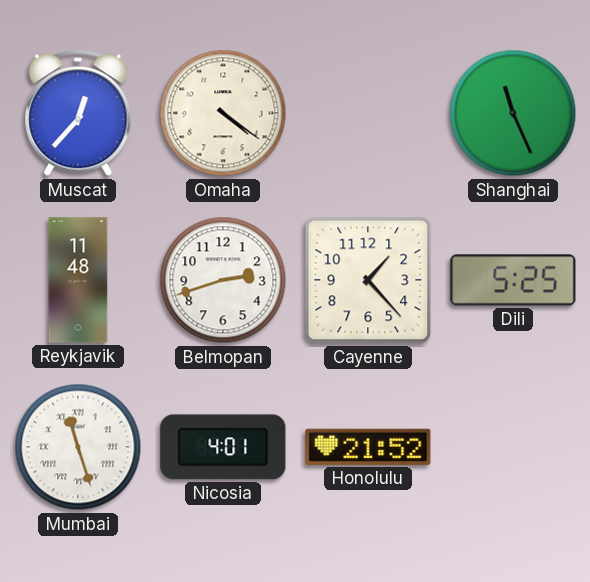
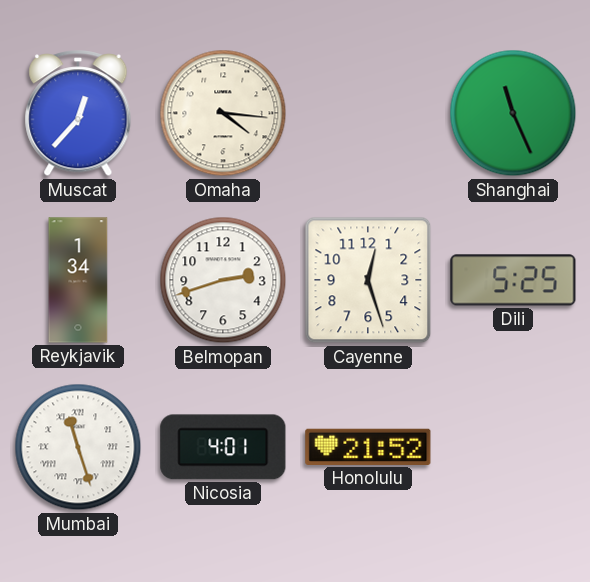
Omaha: 4:21 -> 4:16 (223, 113)
Reykjavik: 11:48 -> 1:34 (78, 280)
Cayenne: 1:23 -> 12:27 (368, 280)
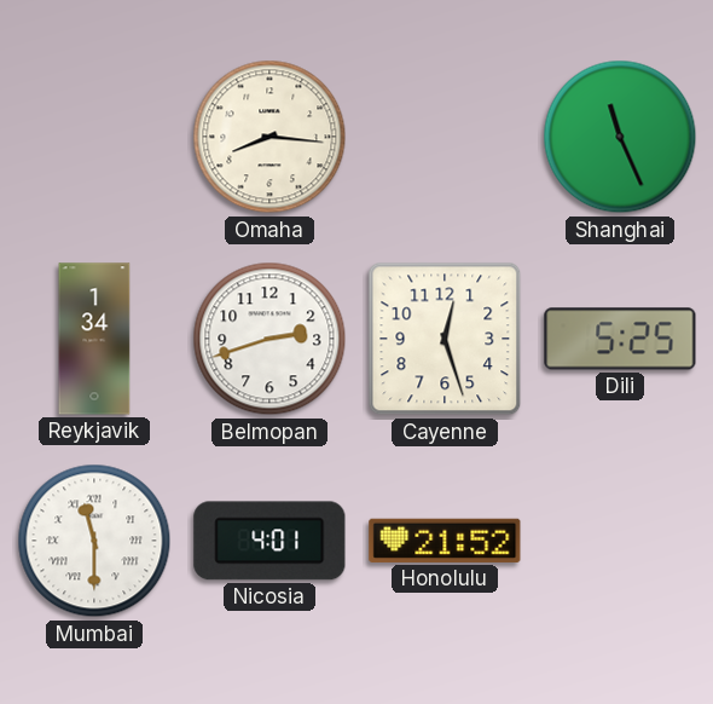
Muscat: 12:37 -> none (78, 114)
Omaha: 4:16 -> 8:16 (269, 137)
Mumbai: 11:27 -> 11:30 (94, 541)
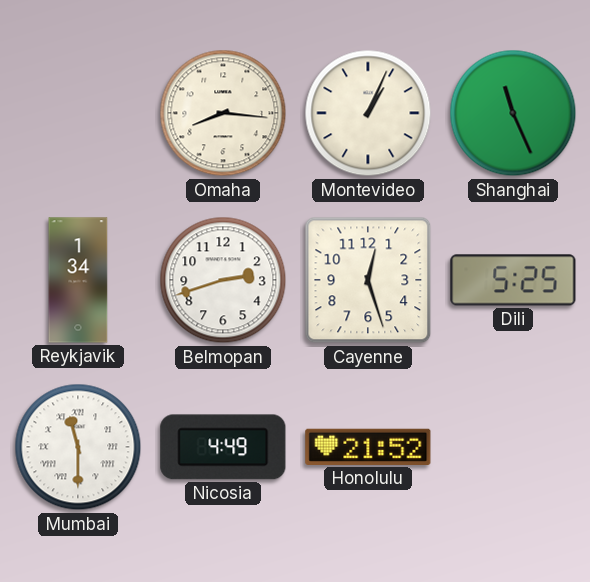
Montevideo: none -> 1:04 (368, 113)
Nicosia: 4:01 -> 4:49 (223, 447)
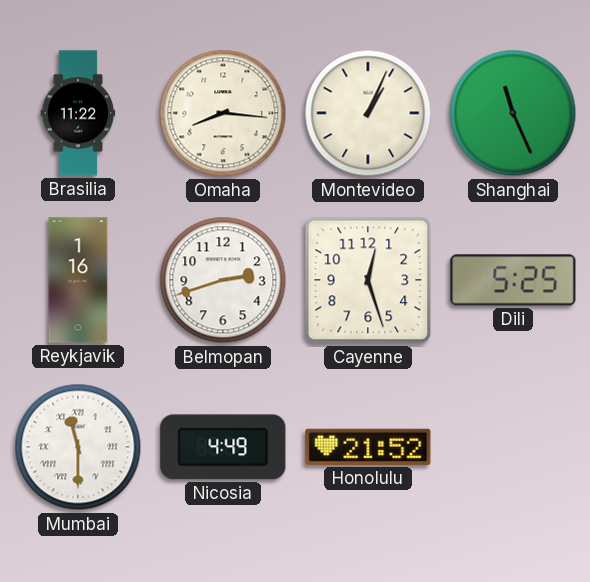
Brasilia: none -> 11:22 (78, 113)
Reykjavik: 1:34 -> 1:16 (78, 280)
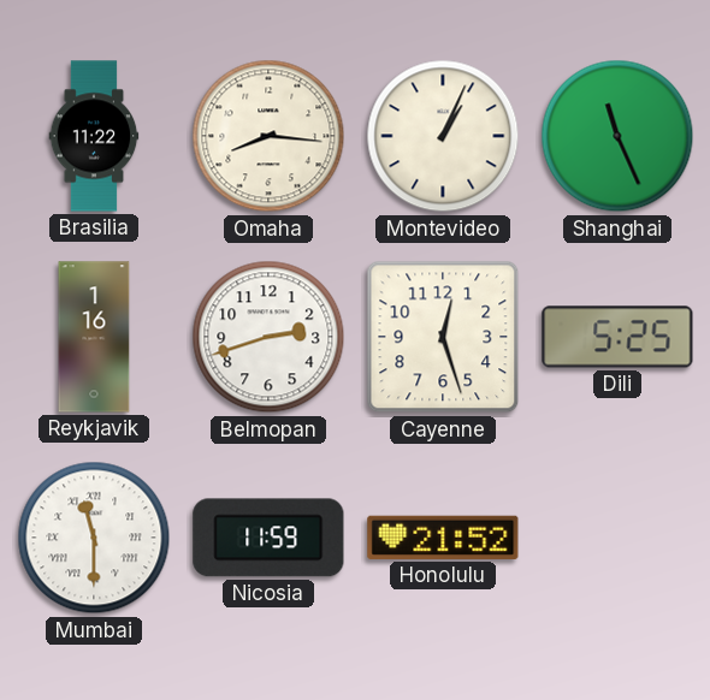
Nicosia: 4:49 -> 11:59 (268, 538)
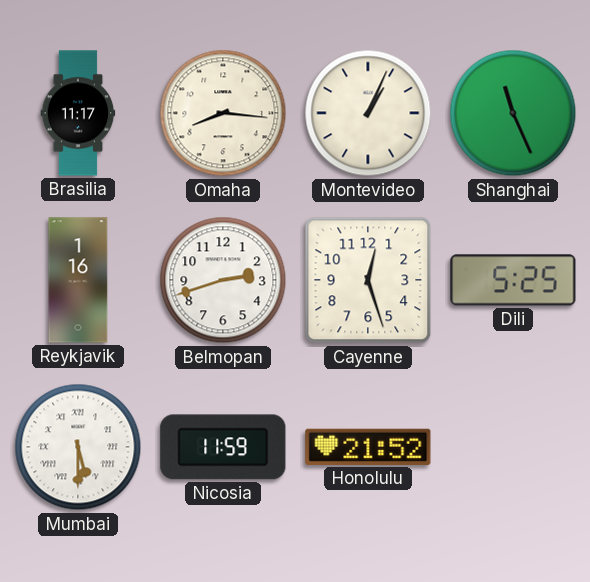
Brasilia: 11:22 -> 11:17 (78, 113)
Mumbai: 11:30 -> 5:30 (78, 447)
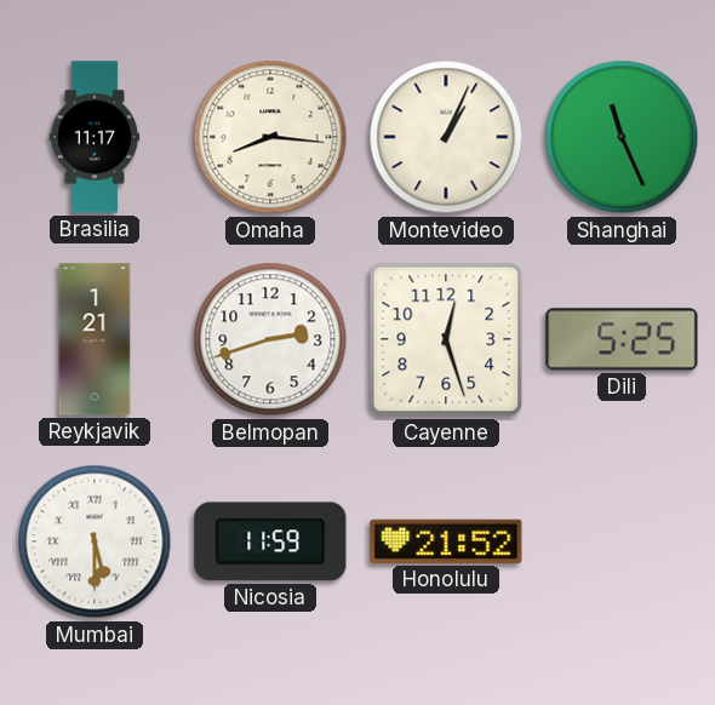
Reykjavik: 1:16 -> 1:21 (95, 339)
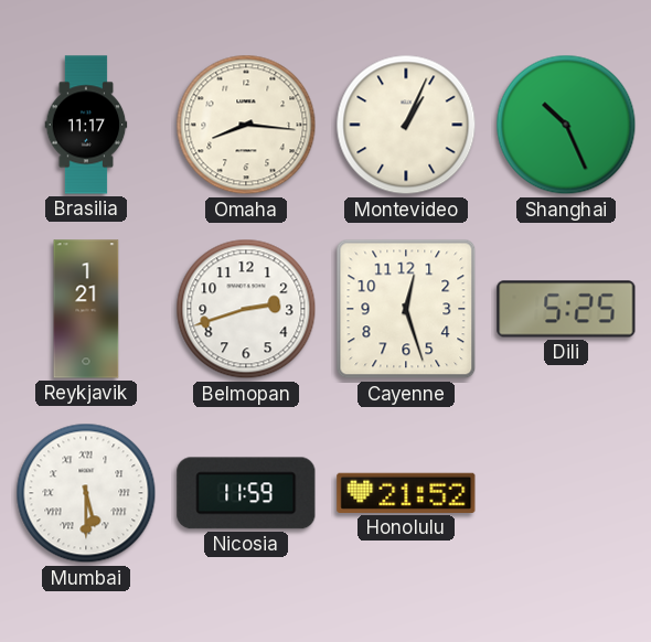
Shanghai: 11:26 -> 10:26 (566, 125)
